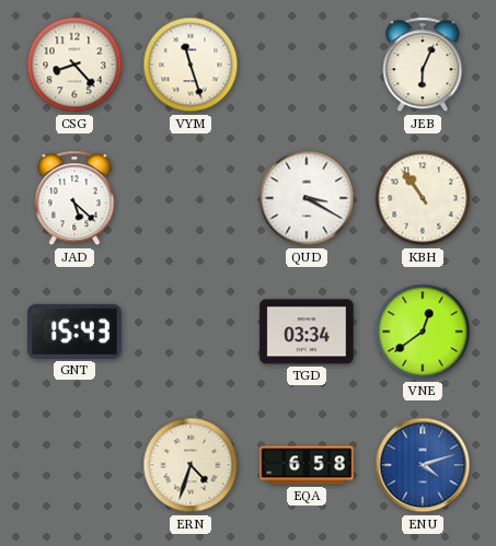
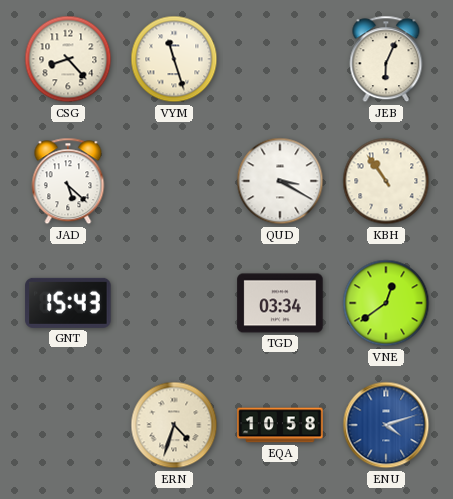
EQA: 6:58 -> 10:58 (280, 425)
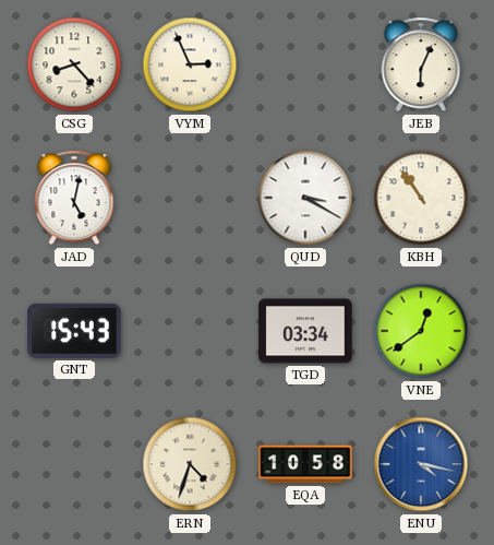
VYM: 11:27 -> 2:56 (190, 64)
JAD: 5:22 -> 5:02 (74, 198)
ENU: 4:12 -> 4:17 (421, 464)
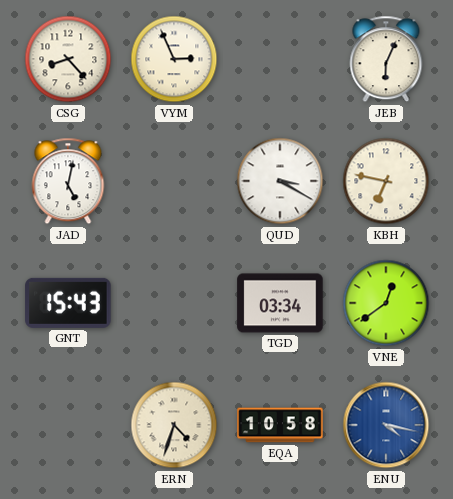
KBH: 10:54 -> 6:47 (386, 181)
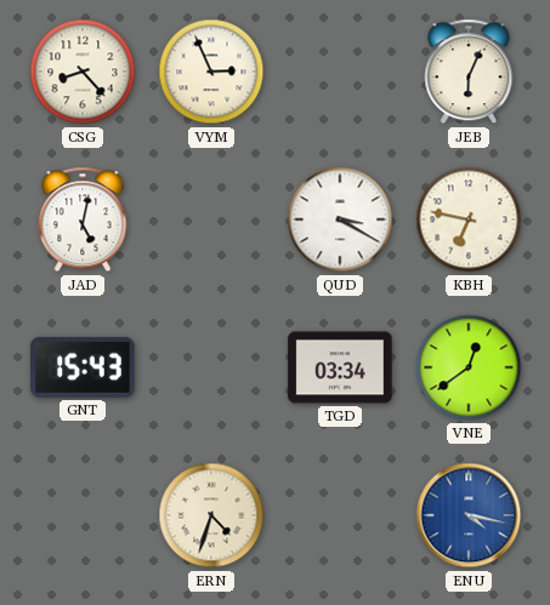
EQA: 10:58 -> none (280, 425)
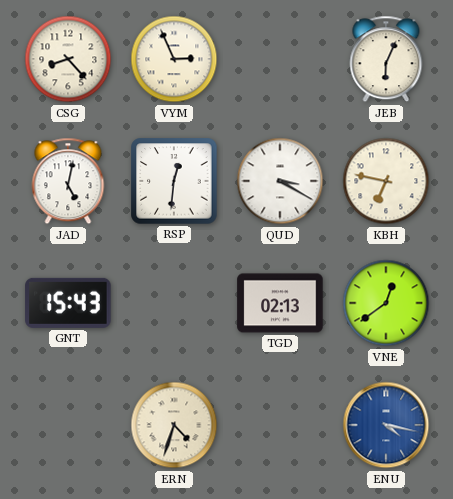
RSP: none -> 12:31 (174, 181)
TGD: 03:34 -> 02:13 (280, 303)
